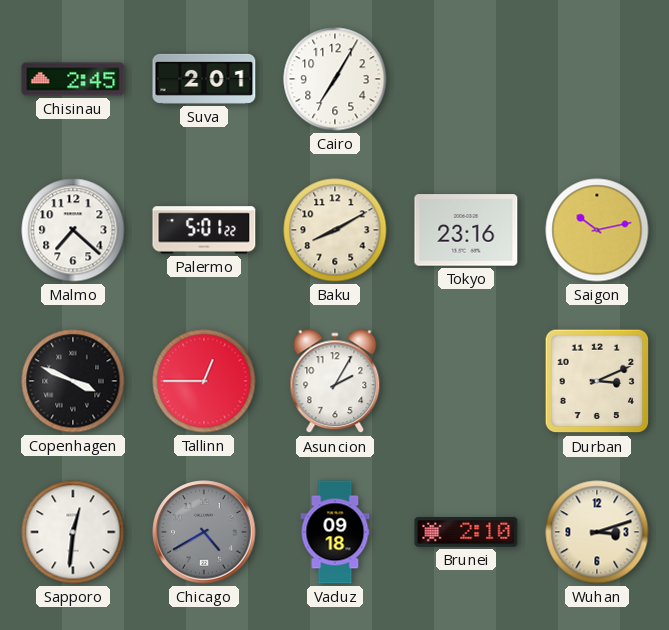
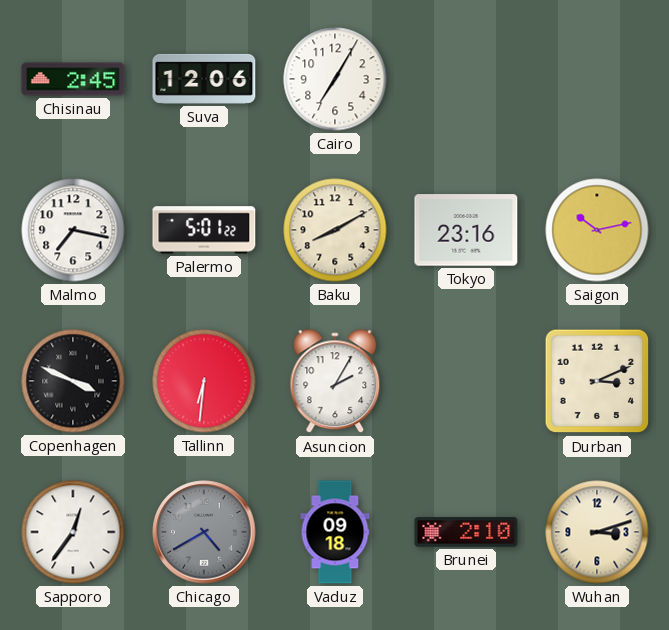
Suva: 2:01 -> 12:06 (204, 79)
Malmo: 7:22 -> 7:17 (73, 230)
Tallinn: 12:45 -> 6:31 (204, 381)
Sapporo: 12:31 -> 12:36 (73, 532)
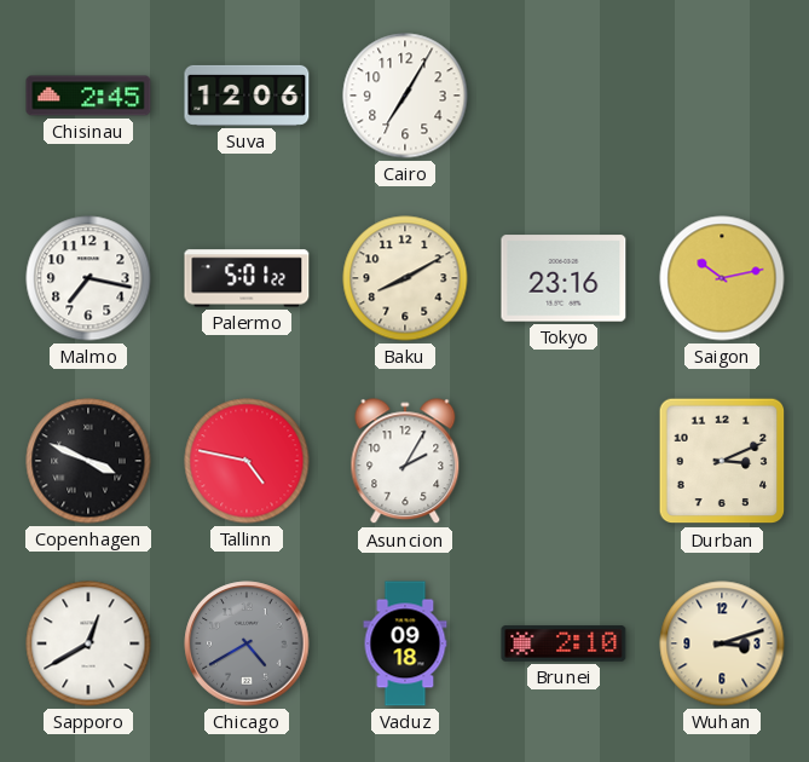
Tallinn: 6:31 -> 4:47 (247, 461)
Sapporo: 12:36 -> 12:40 (88, 643)
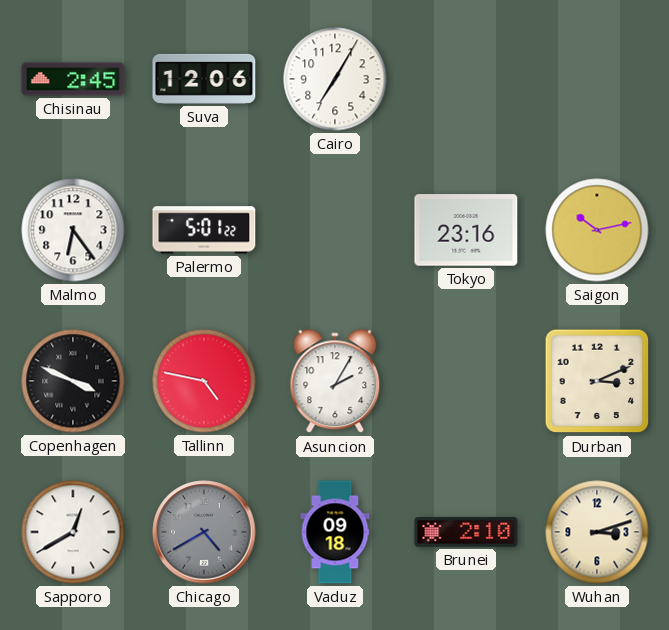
Malmo: 7:17 -> 6:24 (73, 230)
Baku: 8:10 -> none (405, 278)
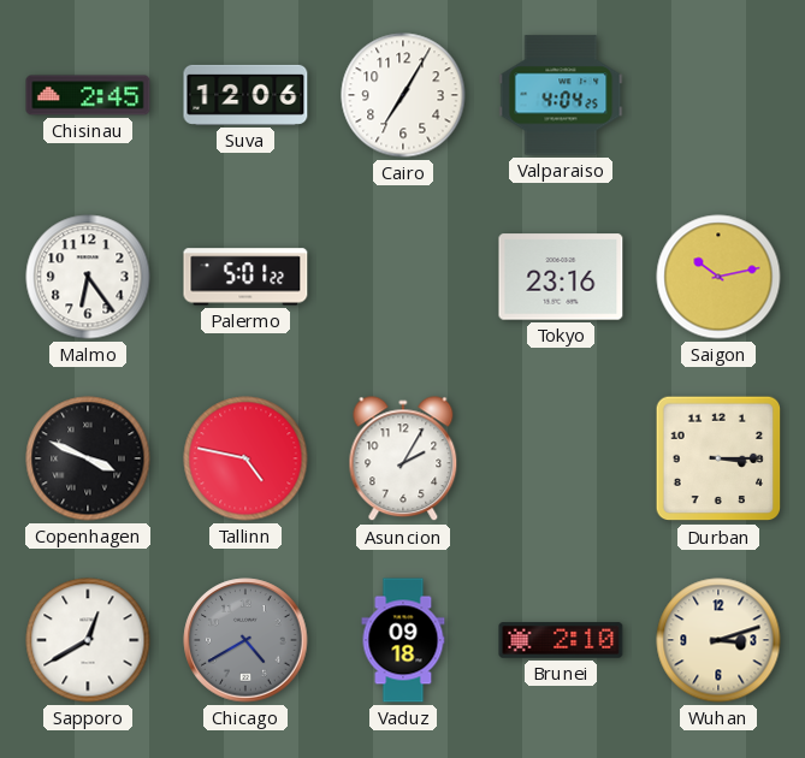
Valparaiso: none -> 4:04 (561, 95)
Durban: 3:11 -> 3:15 (718, 458)
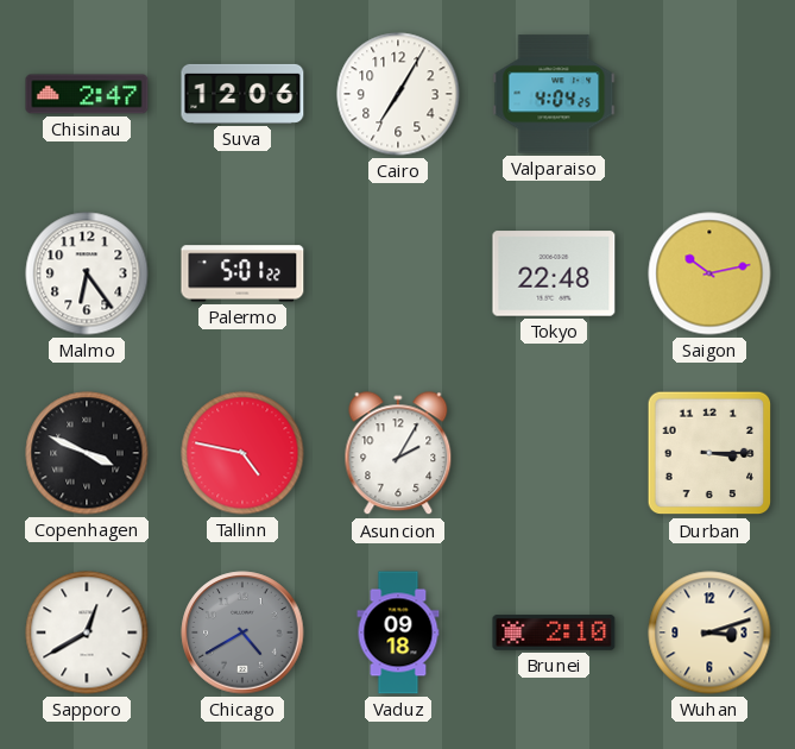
Chisinau: 2:45 -> 2:47 (87, 94)
Tokyo: 23:16 -> 22:48 (554, 273)
